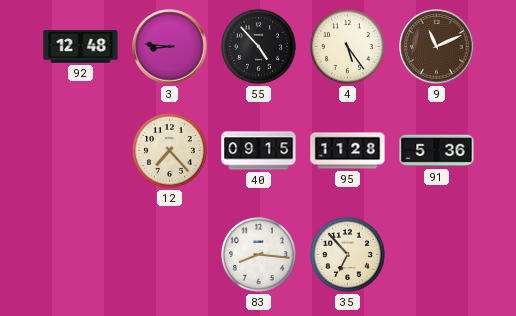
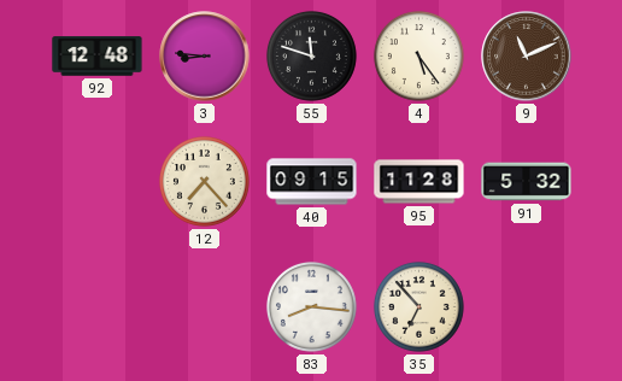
55: 4:53 -> 11:48 (311, 55)
91: 5:36 -> 5:32 (527, 182)
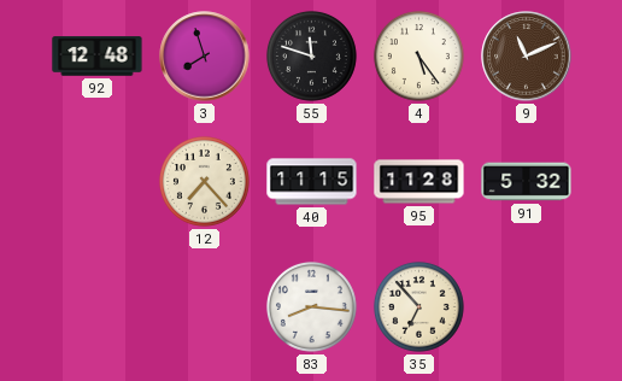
3: 8:46 -> 7:57 (205, 57)
40: 09:15 -> 11:15 (312, 182)
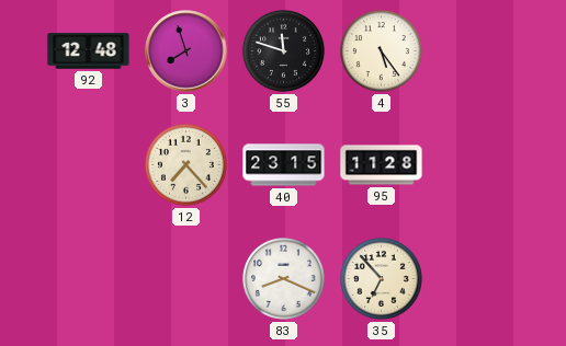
9: 11:11 -> none (527, 57)
40: 11:15 -> 23:15 (284, 165)
91: 5:32 -> none (527, 182)
83: 8:16 -> 8:19 (283, 278)
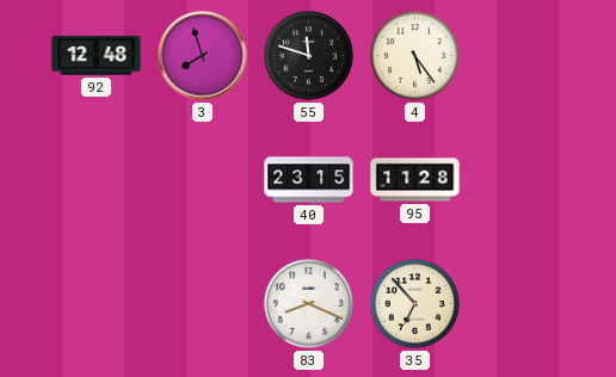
12: 7:23 -> none (185, 164)
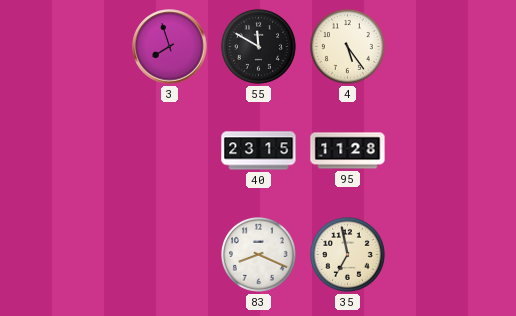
92: 12:48 -> none (97, 56)
55: 11:48 -> 11:50 (258, 46)
35: 6:53 -> 6:58 (347, 254)
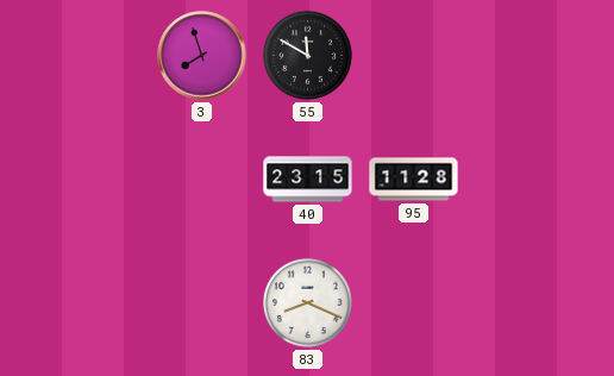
4: 5:24 -> none (347, 46)
35: 6:58 -> none (347, 254)
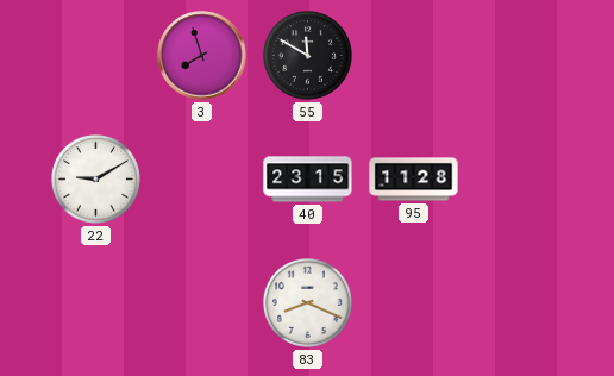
22: none -> 9:10 (95, 178)
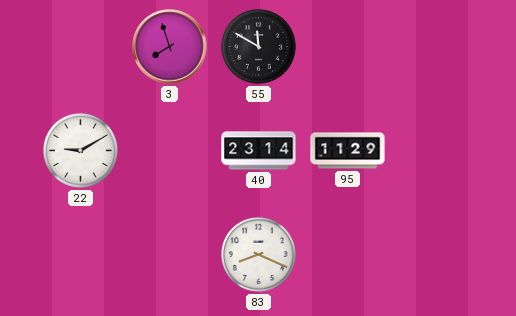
40: 23:15 -> 23:14 (259, 151)
95: 11:28 -> 11:29 (348, 151)
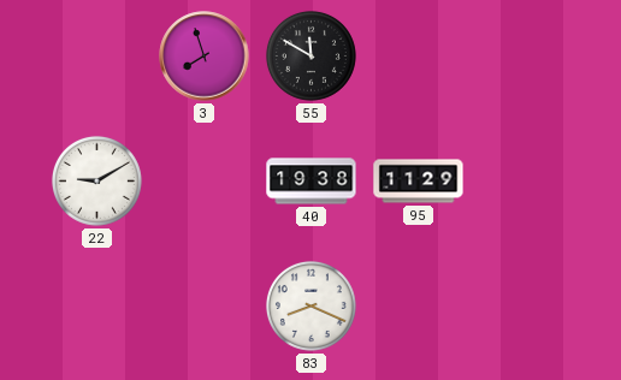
40: 23:14 -> 19:38 (312, 182)
